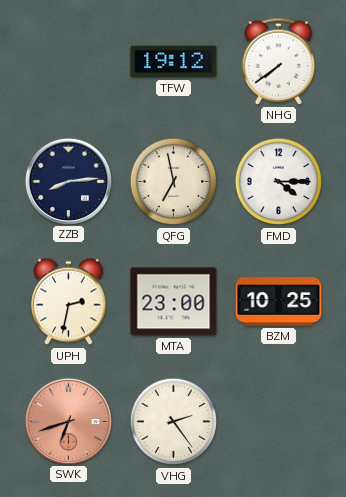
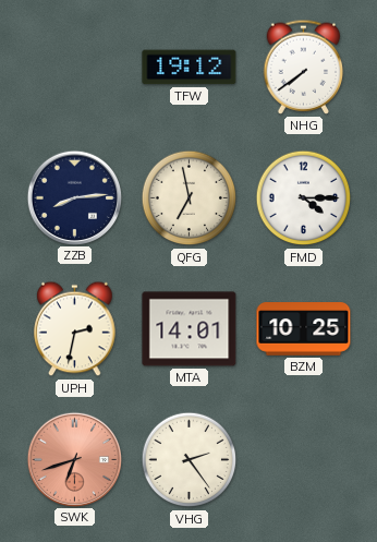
MTA: 23:00 -> 14:01 (190, 329)
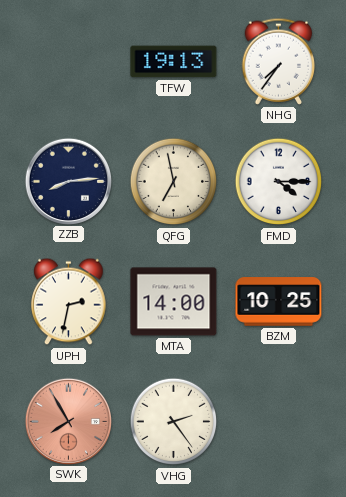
TFW: 19:12 -> 19:13 (174, 62)
NHG: 7:39 -> 7:36 (279, 61)
MTA: 14:01 -> 14:00 (174, 302)
SWK: 6:42 -> 7:55 (68, 421)
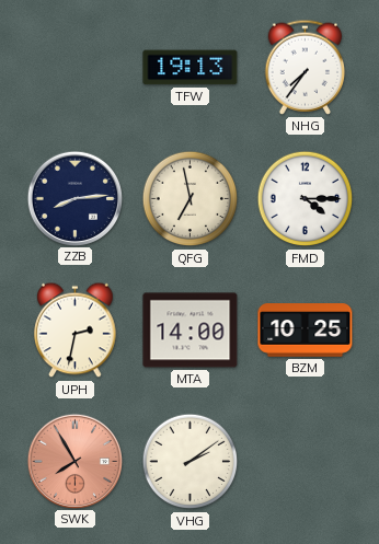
VHG: 2:24 -> 2:09 (191, 462)
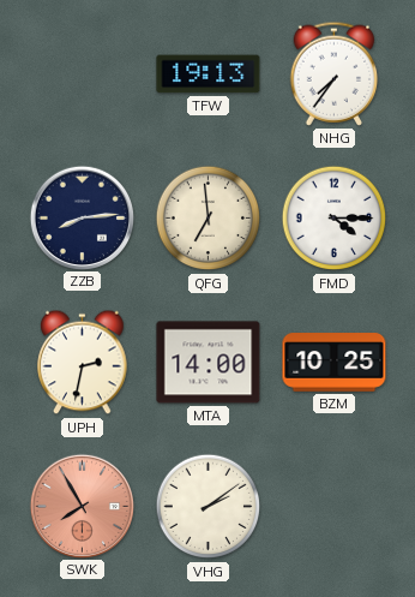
QFG: 6:58 -> 6:59 (209, 219)
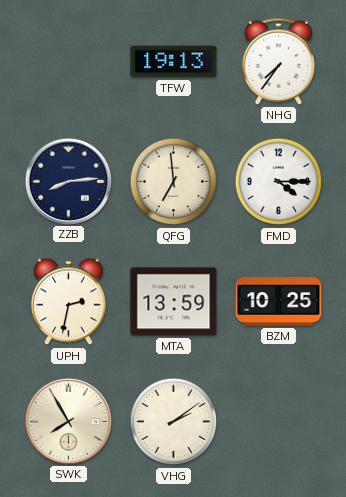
MTA: 14:00 -> 13:59 (174, 302)
SWK dial: salmon -> cream (68, 421)
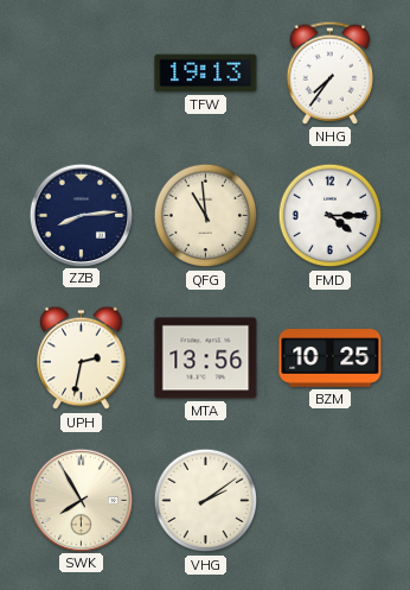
QFG: 6:59 -> 10:59 (206, 216)
MTA: 13:59 -> 13:56 (206, 359)
